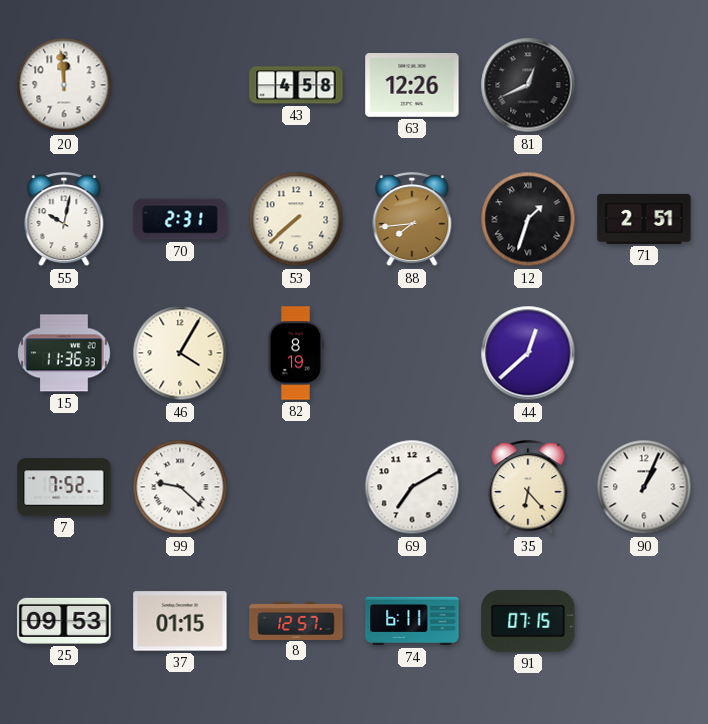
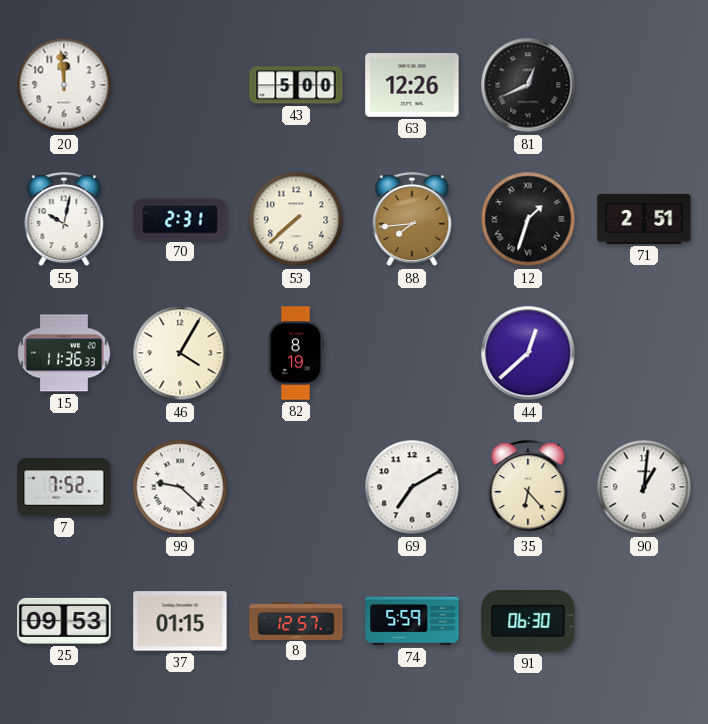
43: 4:58 -> 5:00 (296, 85)
90: 1:04 -> 1:01 (644, 487)
74: 6:11 -> 5:59 (412, 621)
91: 07:15 -> 06:30 (528, 621)
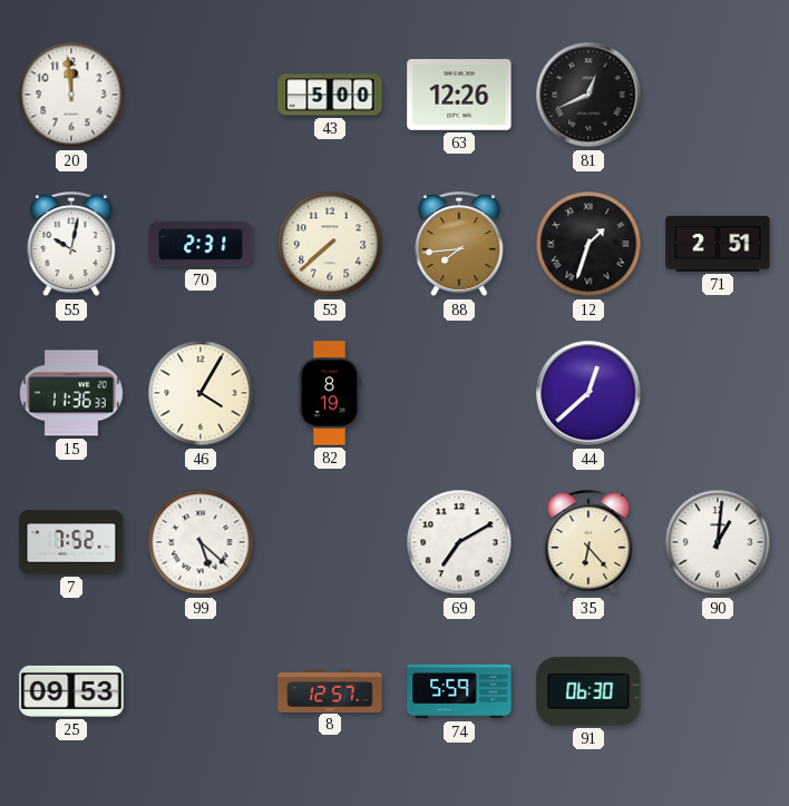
99: 9:22 -> 5:22 (201, 542)
37: 01:15 -> none (180, 621)
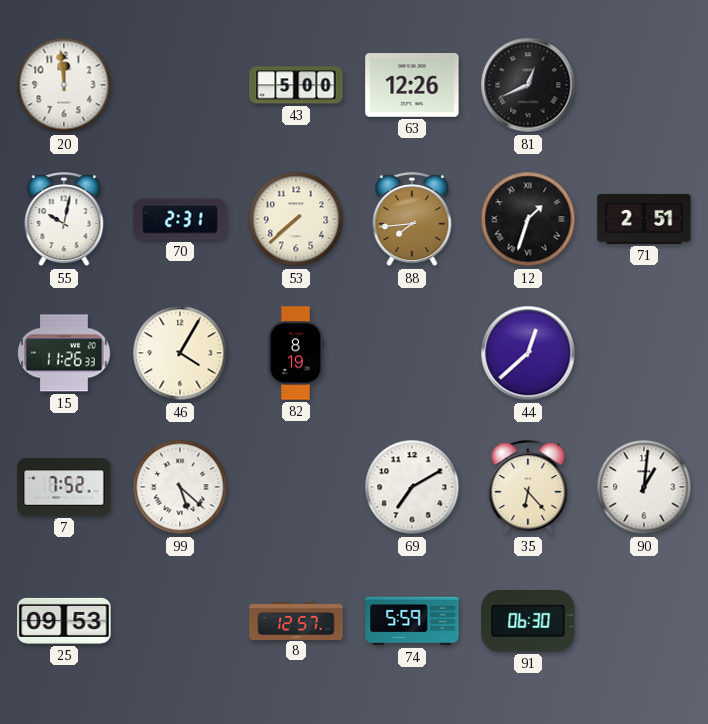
15: 11:36 -> 11:26 (64, 353)
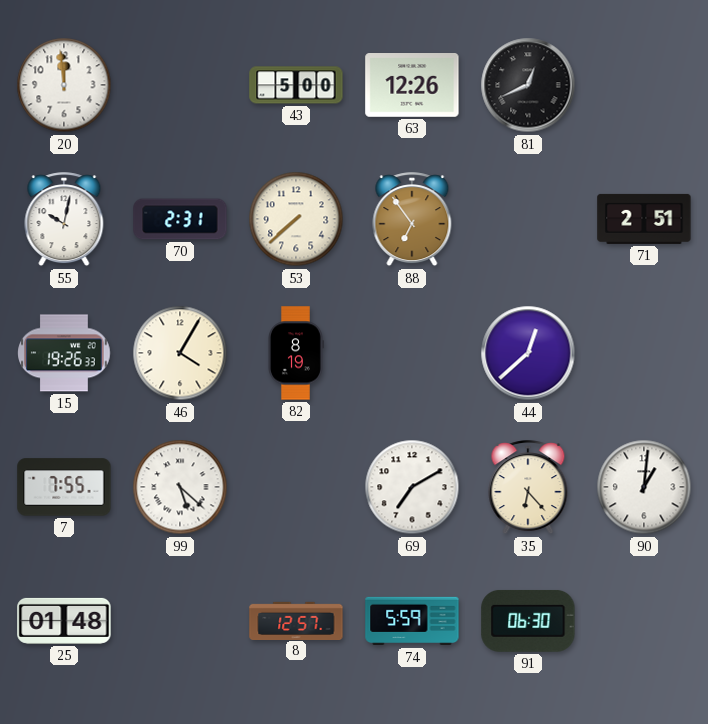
88: 7:44 -> 6:54 (412, 220)
12: 1:33 -> none (528, 219)
15: 11:26 -> 19:26 (64, 353)
7: 7:52 -> 7:55 (64, 487)
25: 09:53 -> 01:48 (64, 621)
